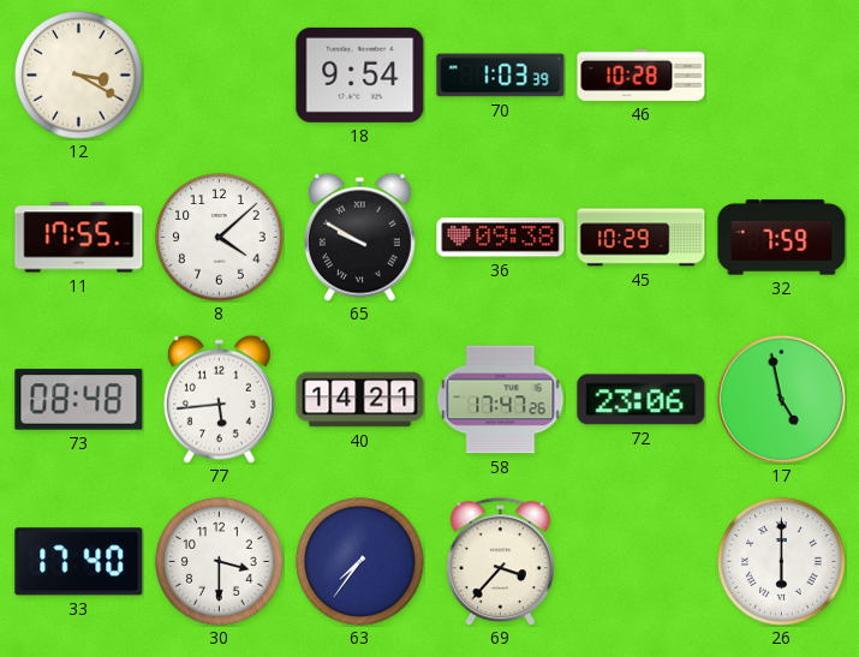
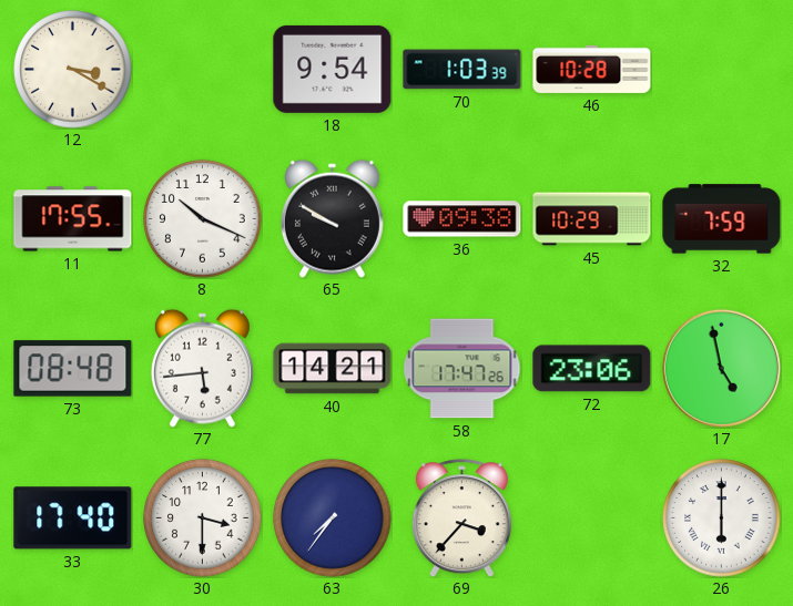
8: 4:08 -> 10:19 (203, 219)
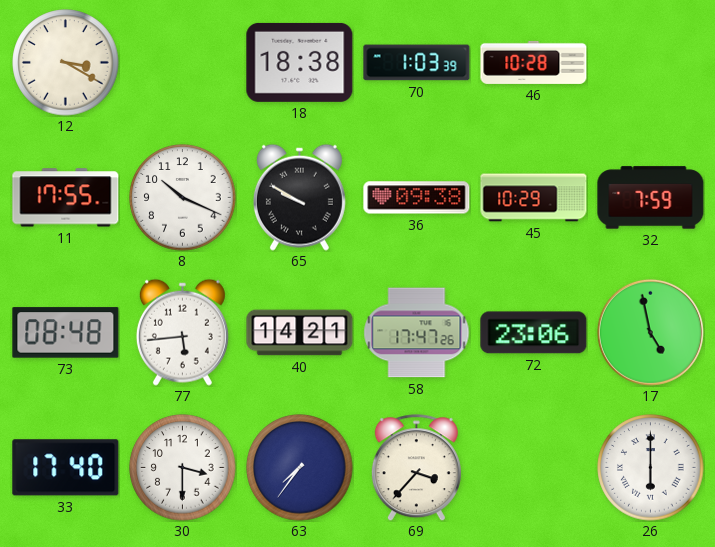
18: 9:54 -> 18:38 (300, 62)
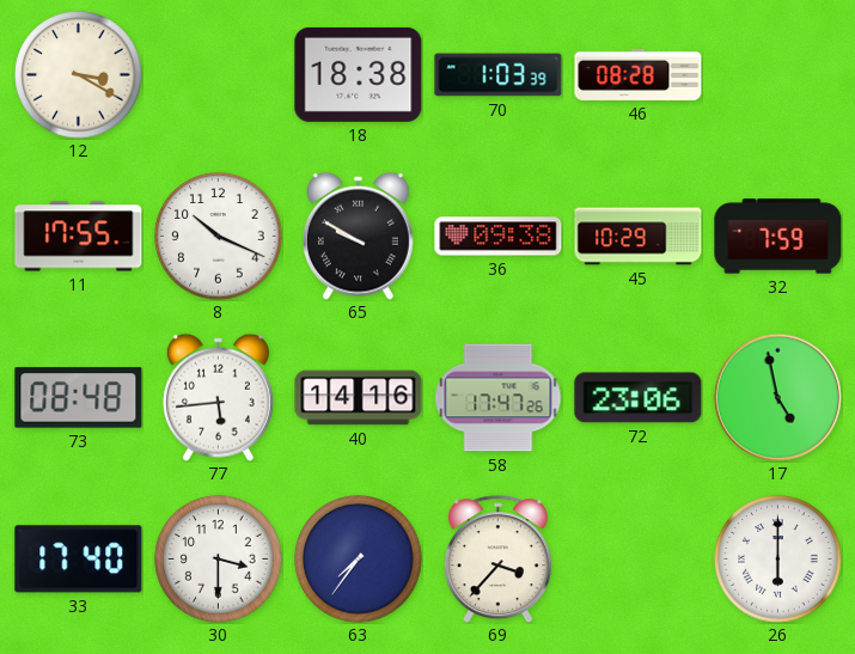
46: 10:28 -> 08:28 (639, 74)
40: 14:21 -> 14:16 (359, 398)
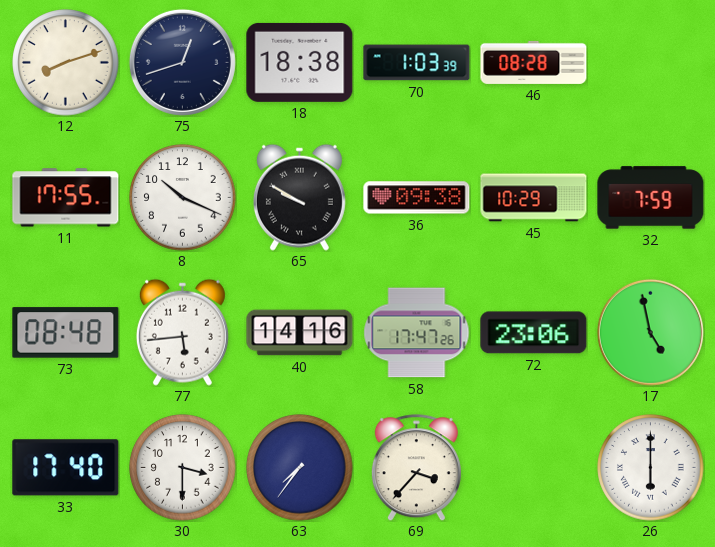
12: 3:20 -> 8:12 (66, 63)
75: none -> 12:42 (182, 62)
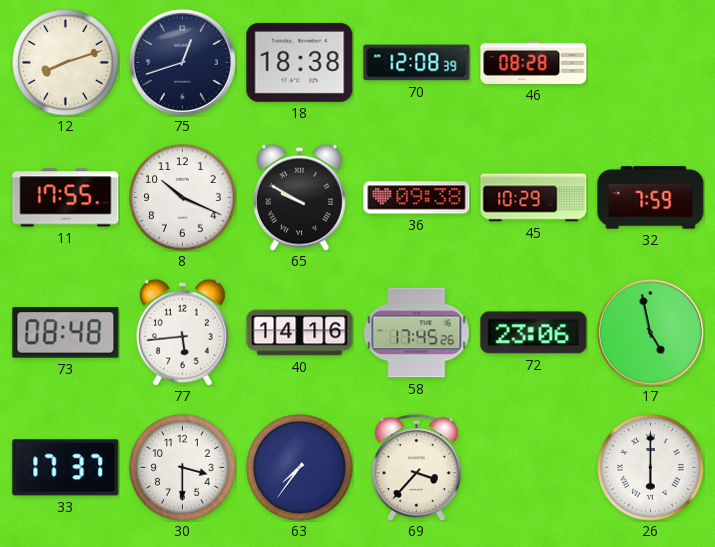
70: 1:03 -> 12:08 (417, 63)
58: 17:47 -> 17:45 (417, 333)
33: 17:40 -> 17:37 (66, 468)
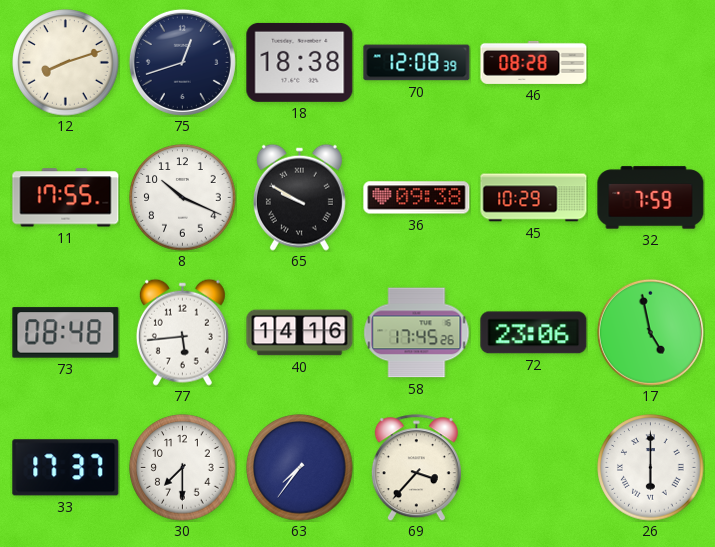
30: 3:30 -> 7:30 (183, 468)
